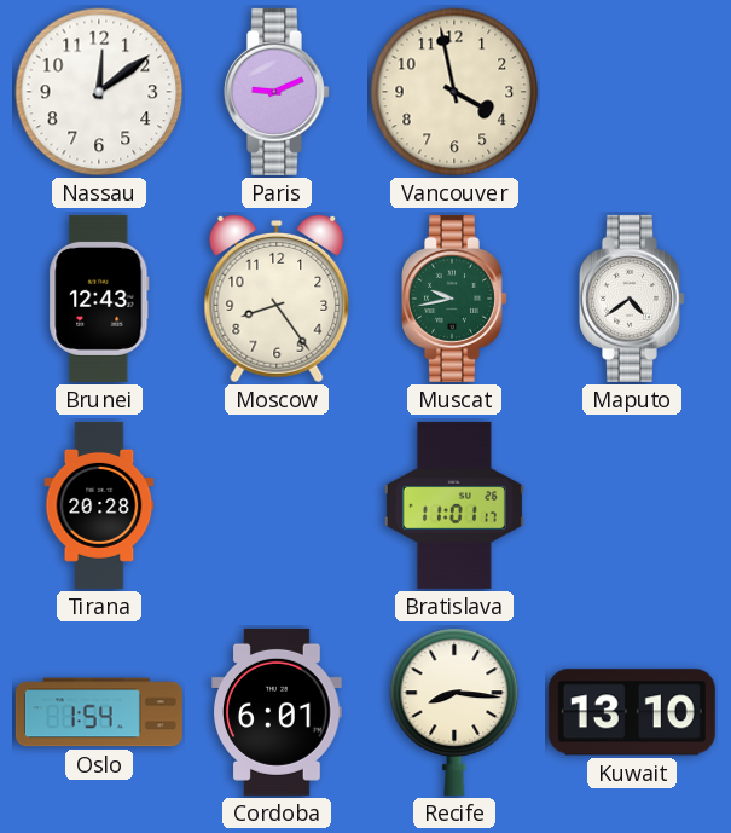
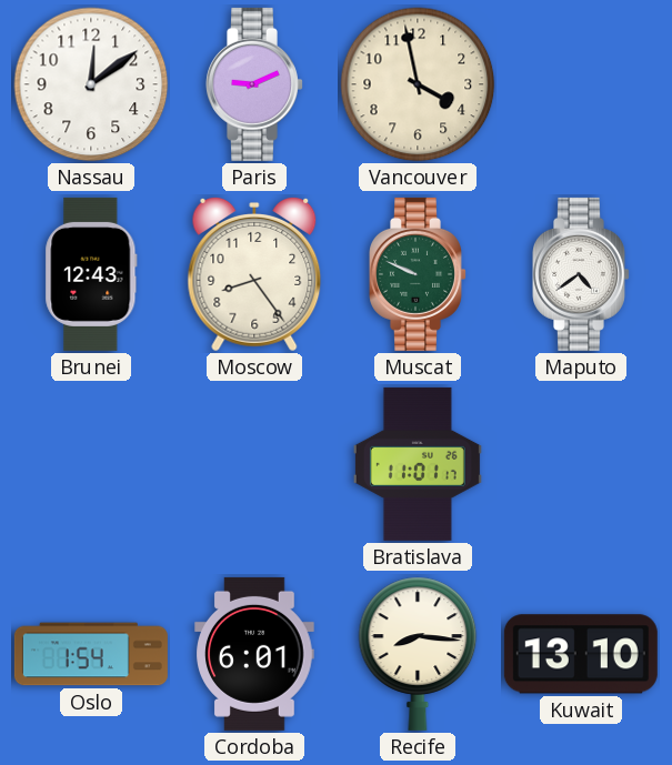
Muscat: 9:43 -> 9:49 (419, 274)
Tirana: 20:28 -> none (99, 505)
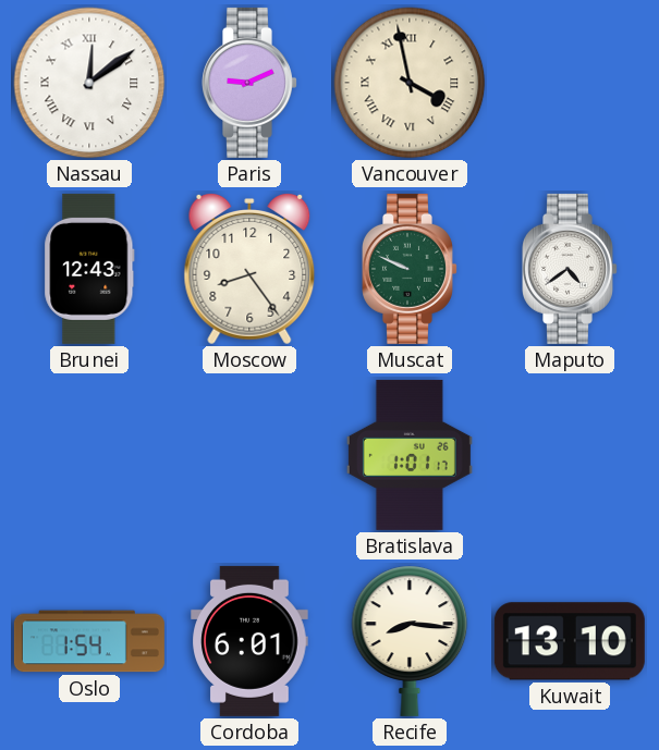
Nassau numerals: Arabic -> Roman (89, 83)
Vancouver numerals: Arabic -> Roman (410, 83)
Bratislava: 11:01 -> 1:01 (410, 455)
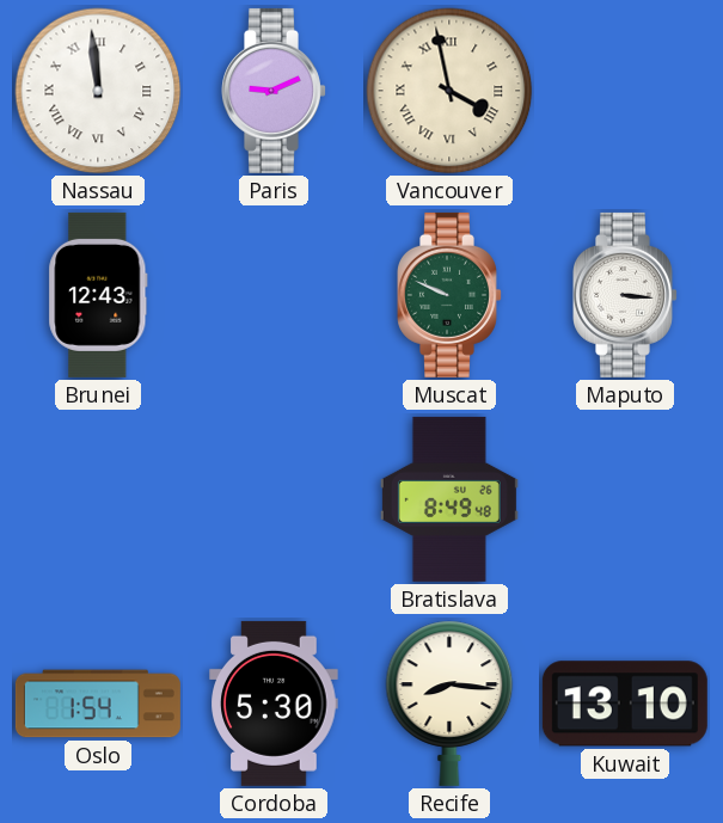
Nassau: 12:09 -> 11:59 (98, 91)
Moscow: 8:24 -> none (249, 270)
Maputo: 4:39 -> 3:16 (626, 295)
Bratislava: 1:01 -> 8:49 (449, 499)
Cordoba: 6:01 -> 5:30 (274, 704)
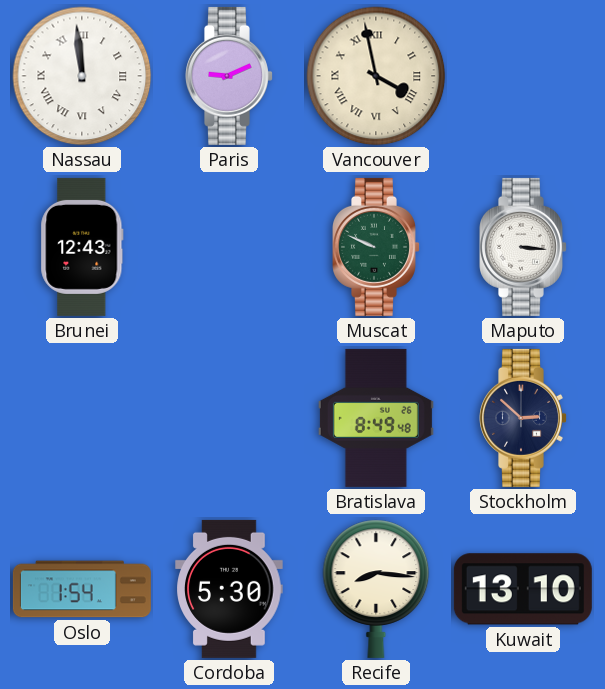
Stockholm: none -> 2:52 (524, 418)
